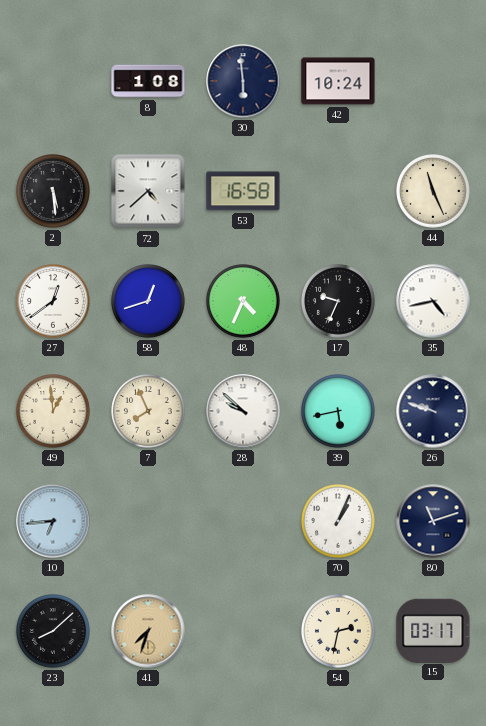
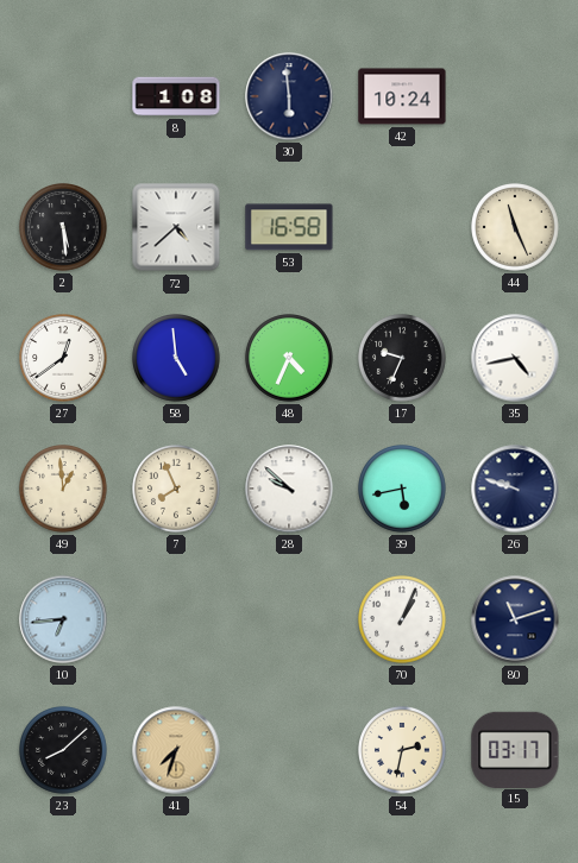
58: 12:42 -> 4:59 (177, 359)
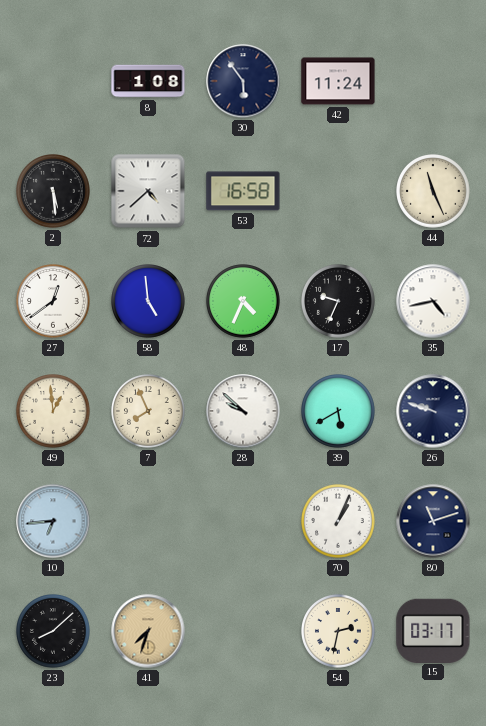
30: 5:59 -> 5:54 (243, 81)
42: 10:24 -> 11:24 (338, 81)
39: 5:43 -> 5:40 (339, 412)
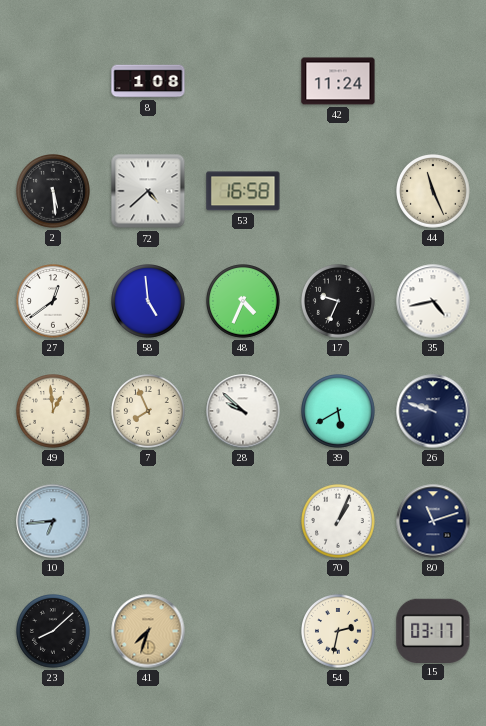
30: 5:54 -> none (243, 81)
